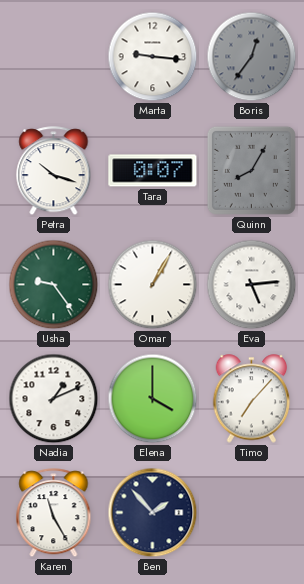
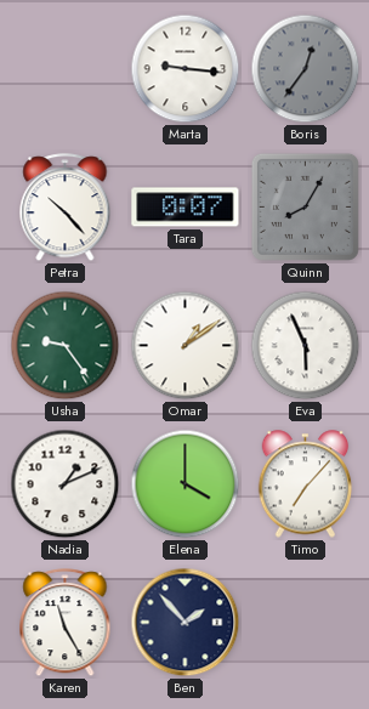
Petra: 10:18 -> 10:23 (66, 208)
Omar: 1:05 -> 1:09 (186, 346)
Eva: 5:14 -> 5:56 (306, 346)
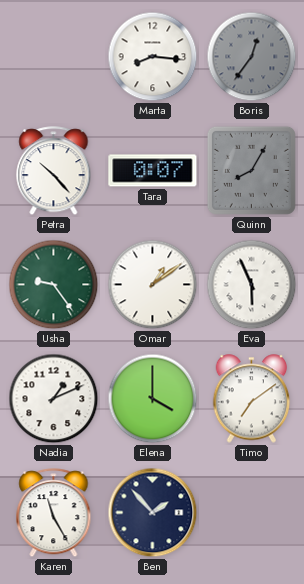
Marta: 9:16 -> 8:16 (153, 57)
Timo: 7:07 -> 7:09 (252, 399)
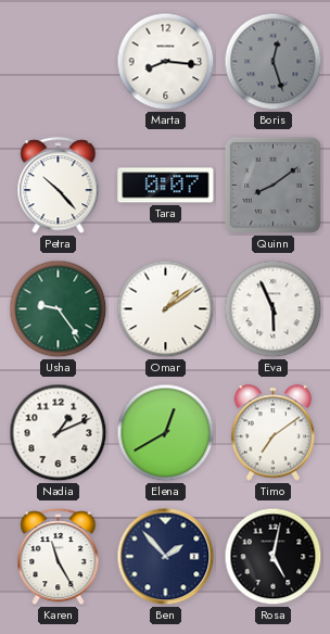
Boris: 12:36 -> 12:27 (274, 62)
Quinn: 8:05 -> 8:09 (272, 185)
Elena: 4:00 -> 12:40 (166, 433)
Rosa: none -> 5:02 (274, 557)
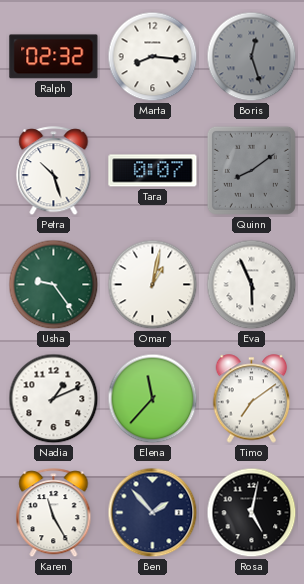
Ralph: none -> 02:32 (54, 57)
Petra: 10:23 -> 10:27 (54, 171)
Omar: 1:09 -> 1:02 (153, 285)
Elena: 12:40 -> 11:37 (153, 399)
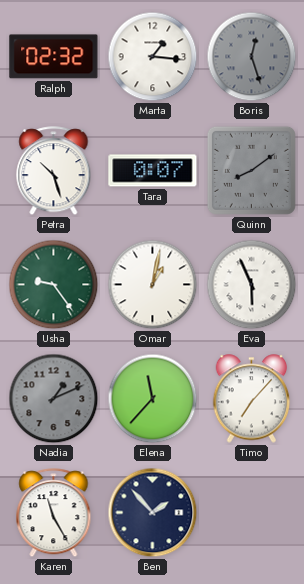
Marta: 8:16 -> 1:16 (153, 57)
Nadia dial: white -> grey (54, 399)
Timo: 7:09 -> 7:07 (252, 399)
Rosa: 5:02 -> none (252, 513)
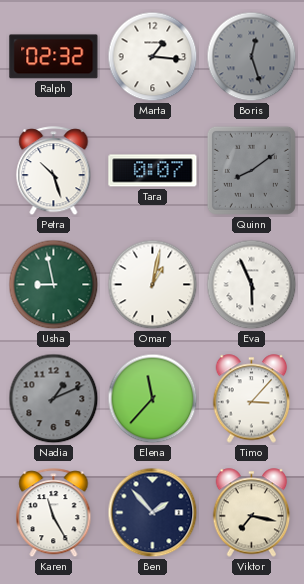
Usha: 9:24 -> 8:58 (54, 285)
Timo: 7:07 -> 3:07 (252, 399)
Viktor: none -> 7:17 (252, 513)
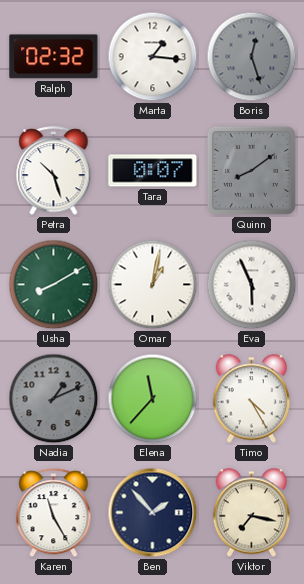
Usha: 8:58 -> 8:10 (54, 285)
Timo: 3:07 -> 4:25 (252, 399)
